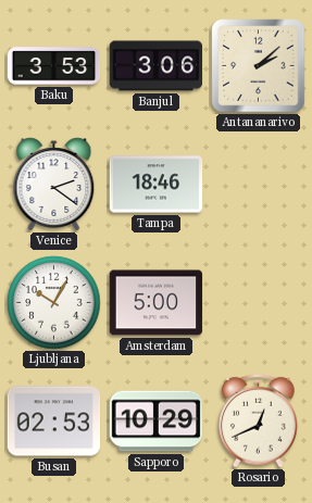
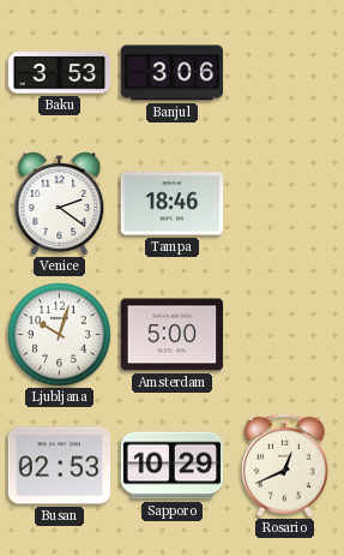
Antananarivo: 2:08 -> none (259, 66)
Ljubljana: 10:05 -> 10:03 (60, 335)
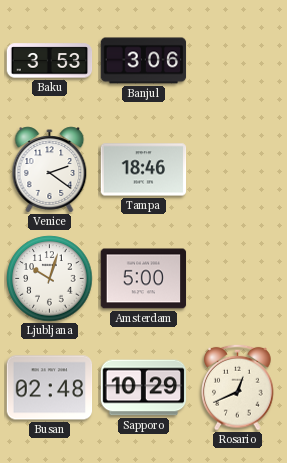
Busan: 02:53 -> 02:48 (50, 388)
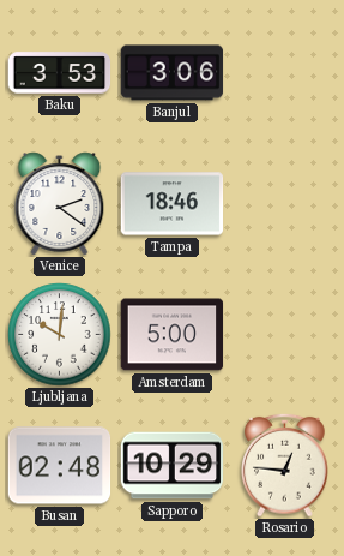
Ljubljana: 10:03 -> 10:01 (60, 335)
Rosario: 12:41 -> 12:46 (285, 465)
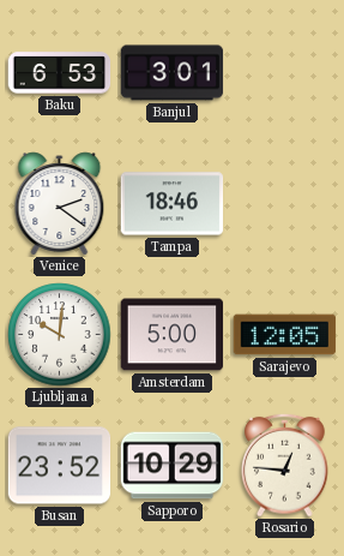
Baku: 3:53 -> 6:53 (60, 73)
Banjul: 3:06 -> 3:01 (173, 73)
Sarajevo: none -> 12:05 (285, 335)
Busan: 02:48 -> 23:52 (60, 466)
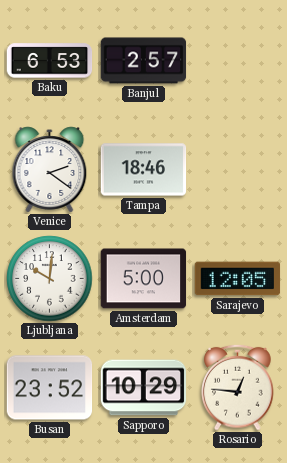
Banjul: 3:01 -> 2:57 (144, 61)
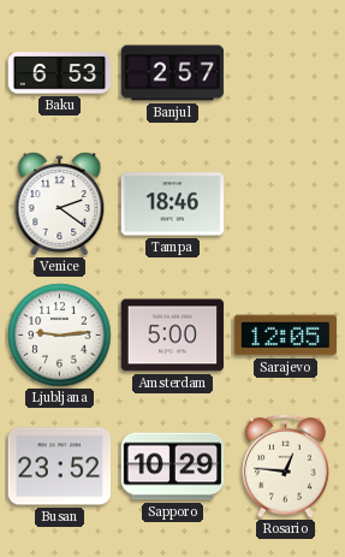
Ljubljana: 10:01 -> 9:14 (60, 336)
